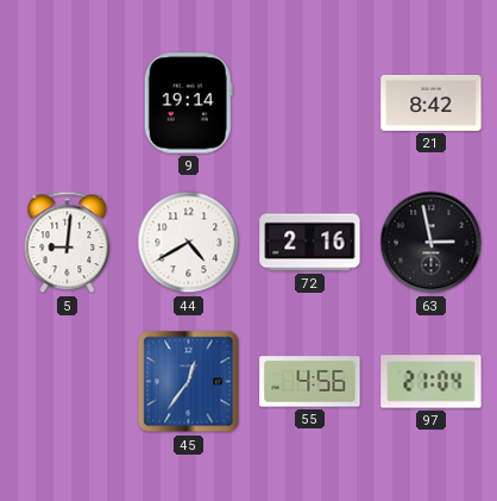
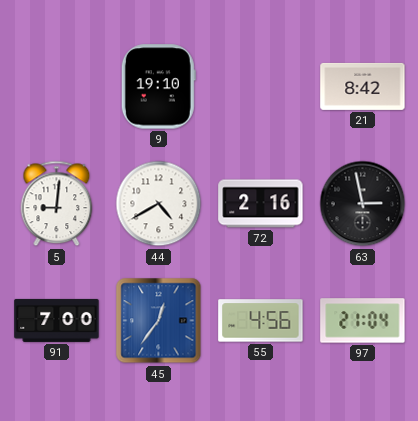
9: 19:14 -> 19:10 (158, 87)
91: none -> 7:00 (57, 320)
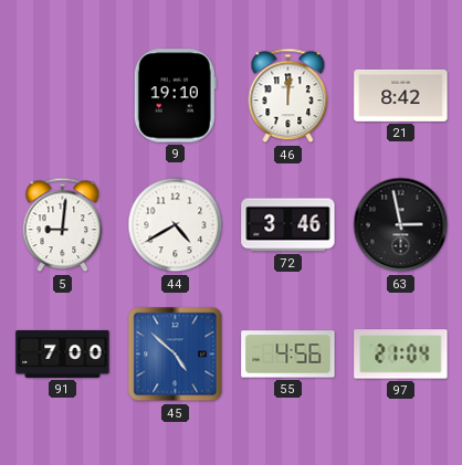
46: none -> 12:01 (288, 96)
72: 2:16 -> 3:46 (288, 225)
45: 12:36 -> 4:52 (176, 355)
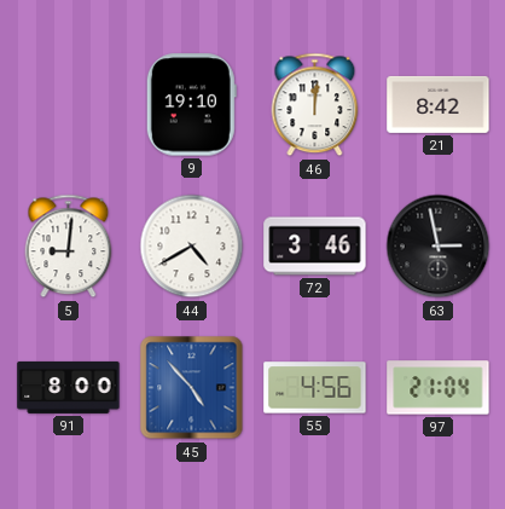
91: 7:00 -> 8:00 (69, 387)
45: 4:52 -> 4:53 (192, 388)
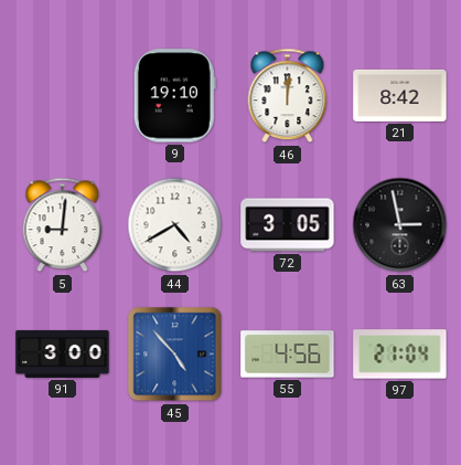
72: 3:46 -> 3:05 (288, 225)
91: 8:00 -> 3:00 (63, 353)
